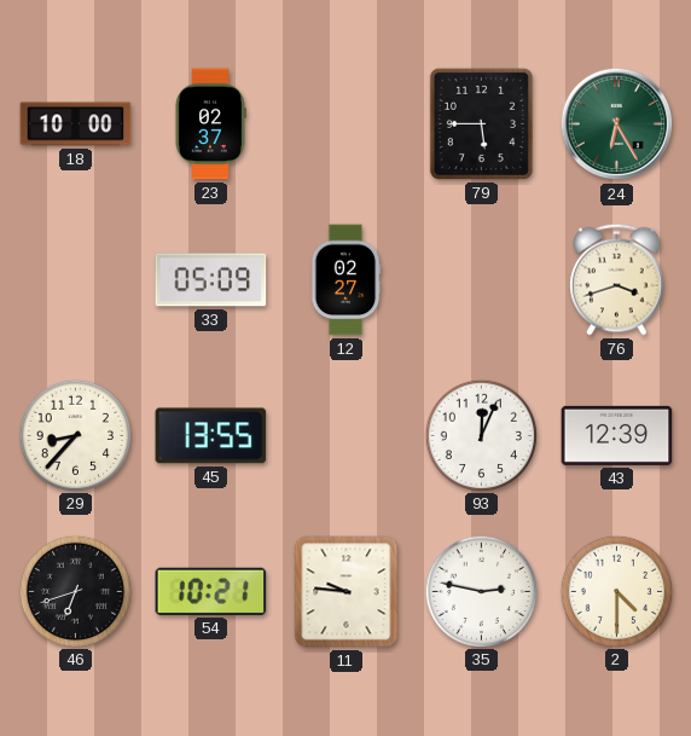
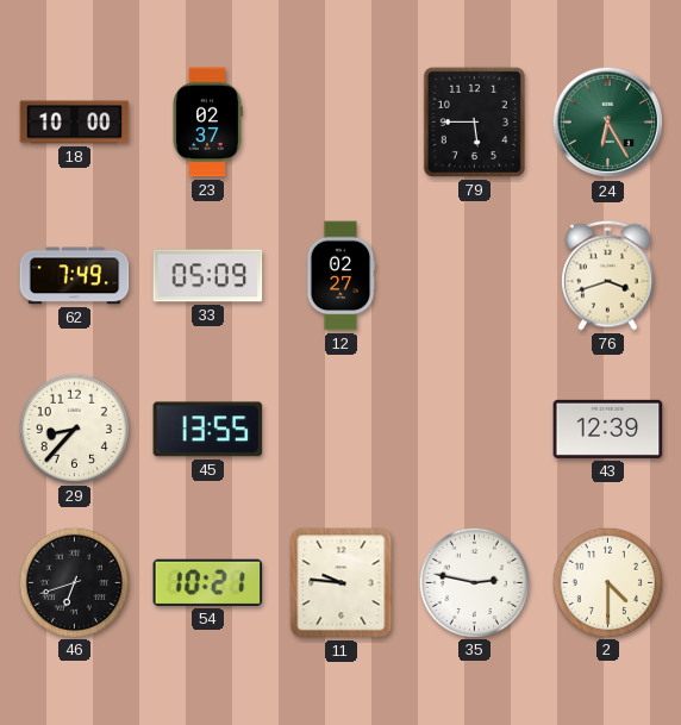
62: none -> 7:49 (75, 276)
93: 12:04 -> none (481, 435)
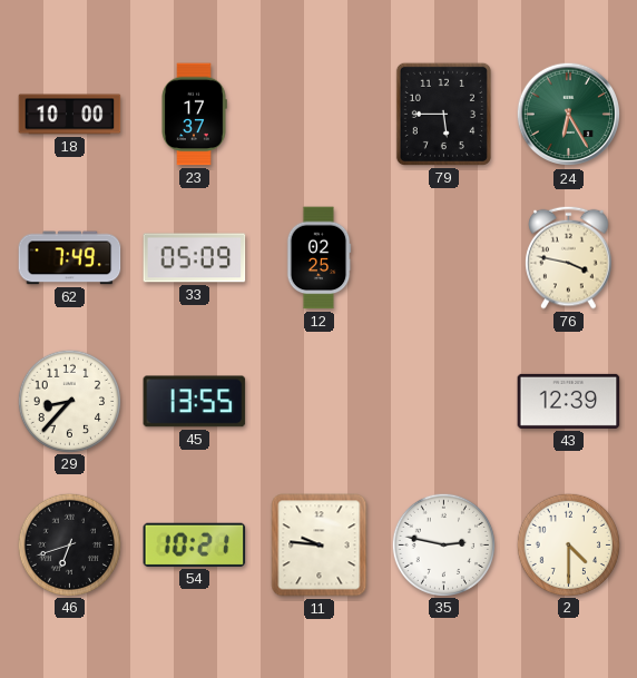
23: 02:37 -> 17:37 (194, 115)
12: 02:27 -> 02:25 (318, 258)
76: 3:42 -> 3:47 (569, 257)
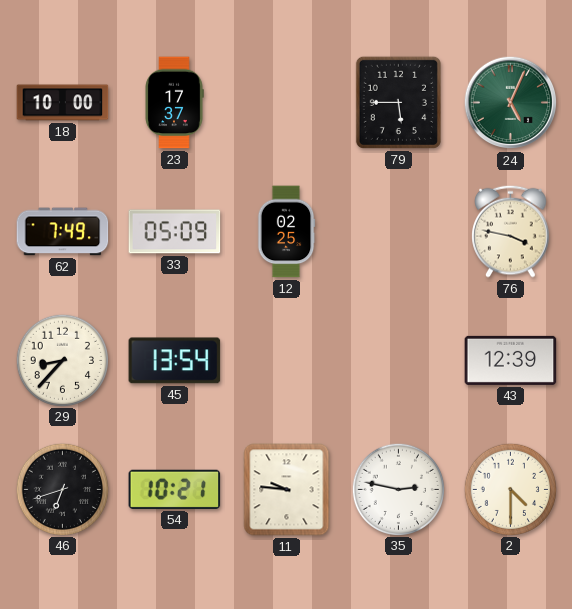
24: 6:25 -> 5:04 (511, 103)
45: 13:55 -> 13:54 (175, 361)
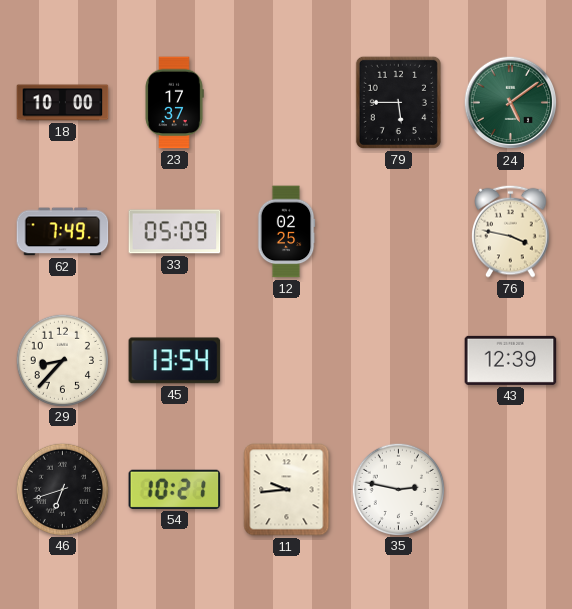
24: 5:04 -> 5:09 (511, 103)
11: 9:46 -> 9:44 (287, 490)
2: 4:30 -> none (510, 489)
